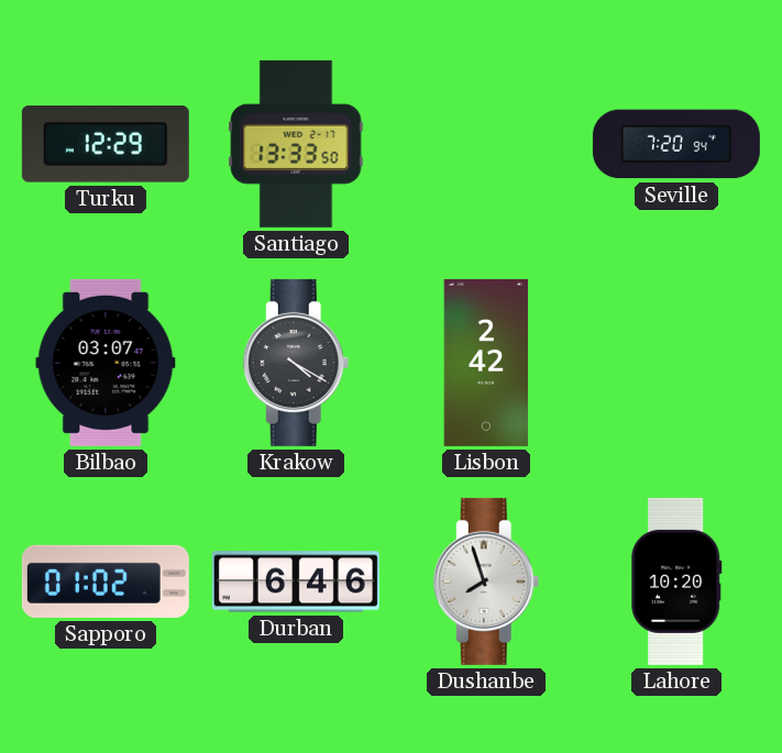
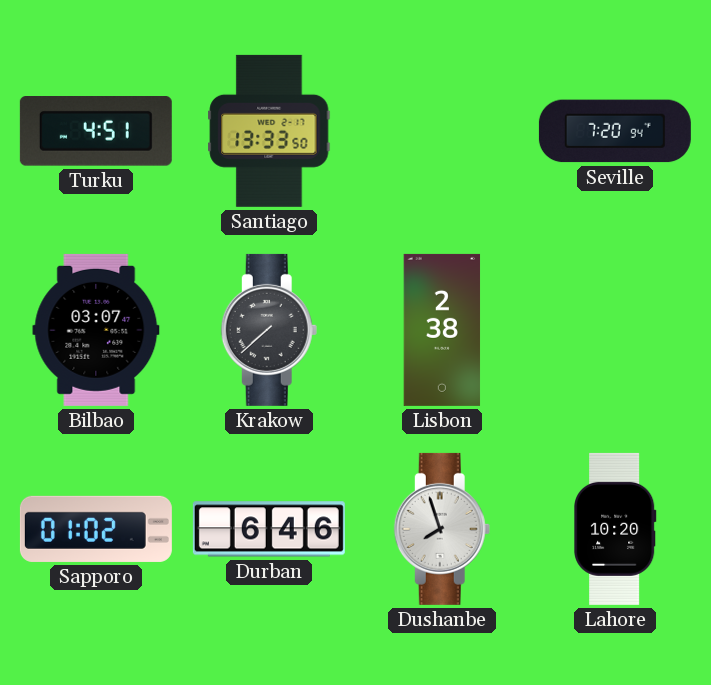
Turku: 12:29 -> 4:51 (96, 132)
Krakow: 4:20 -> 7:38 (269, 330)
Lisbon: 2:42 -> 2:38 (442, 330)
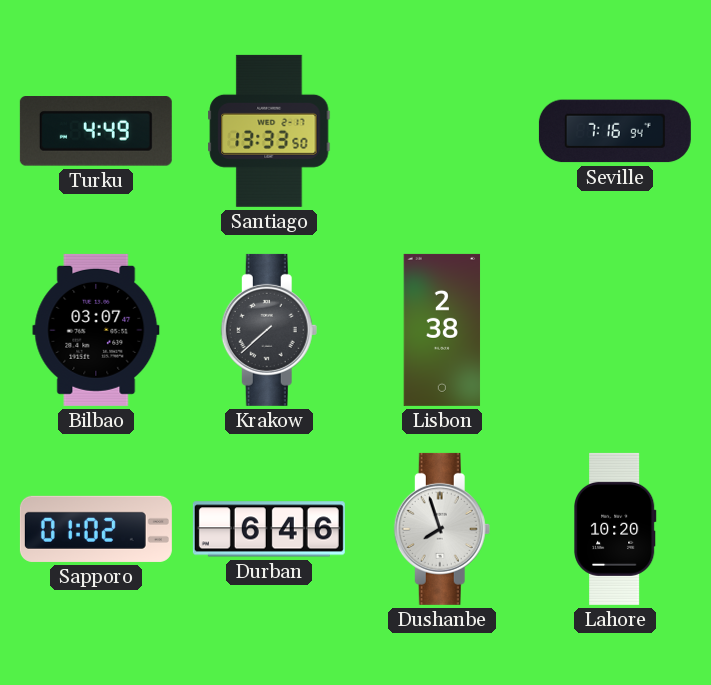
Turku: 4:51 -> 4:49 (96, 132)
Seville: 7:20 -> 7:16 (615, 131)
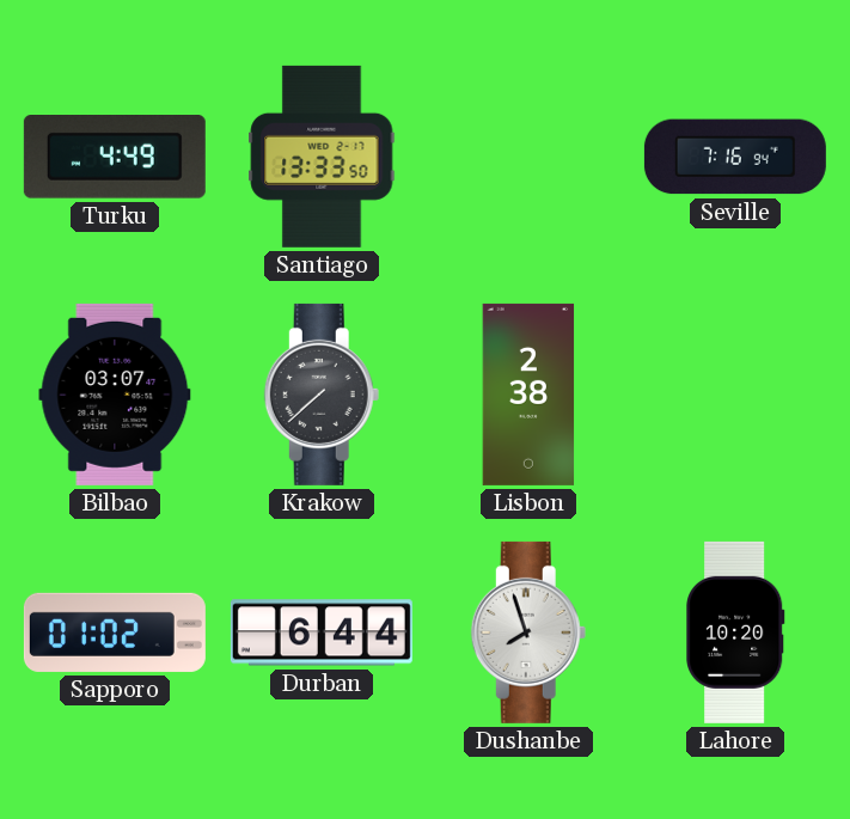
Durban: 6:46 -> 6:44 (322, 632)
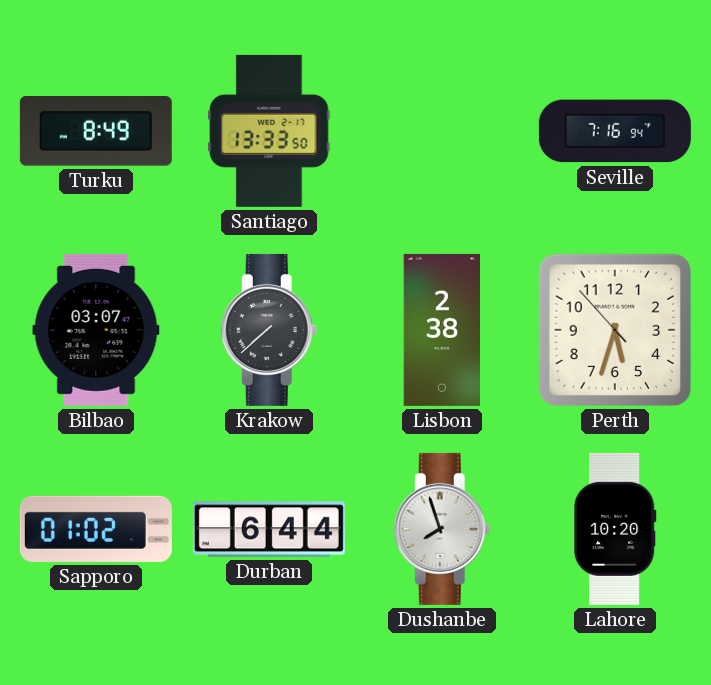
Turku: 4:49 -> 8:49 (96, 132)
Perth: none -> 5:32 (615, 330)
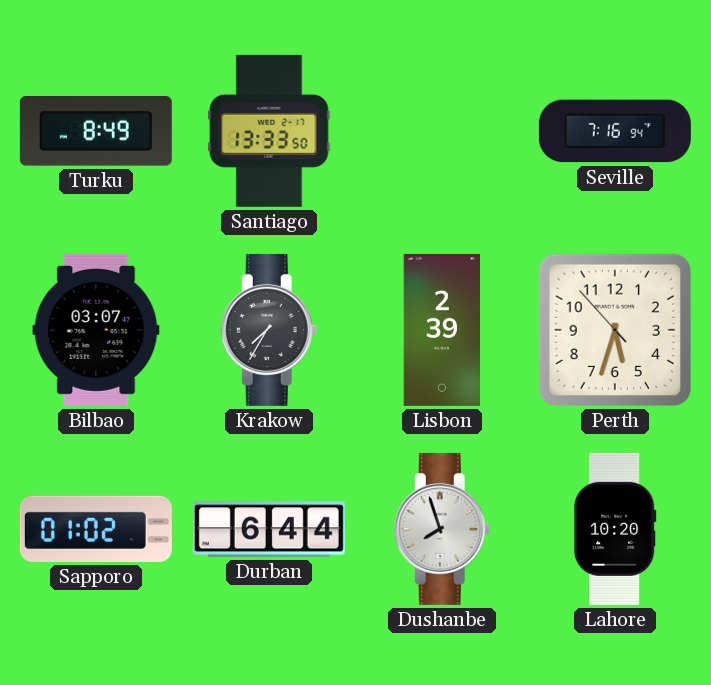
Krakow: 7:38 -> 7:35 (269, 330)
Lisbon: 2:38 -> 2:39 (442, 330)
